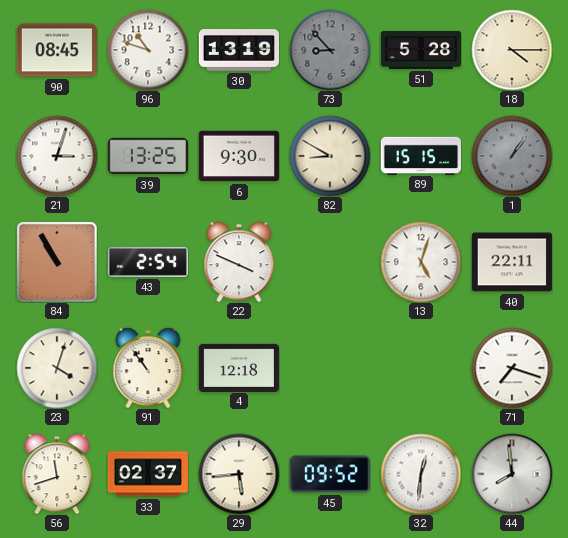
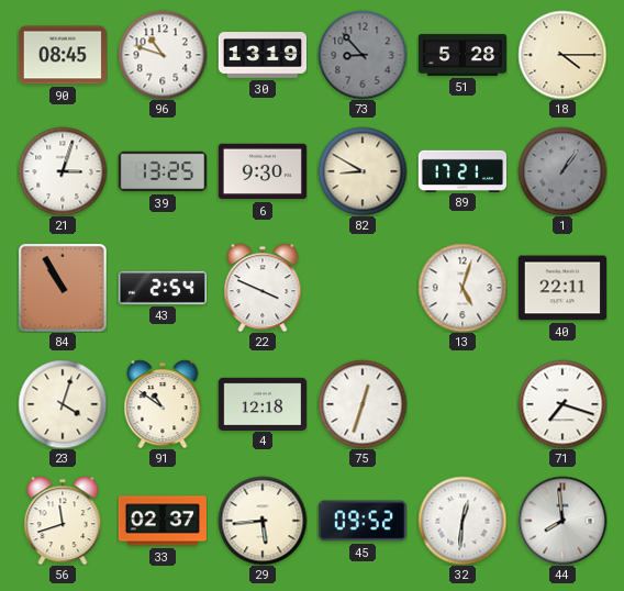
89: 15:15 -> 17:21 (461, 170)
91: 10:54 -> 10:51 (163, 404)
75: none -> 12:33 (363, 404)
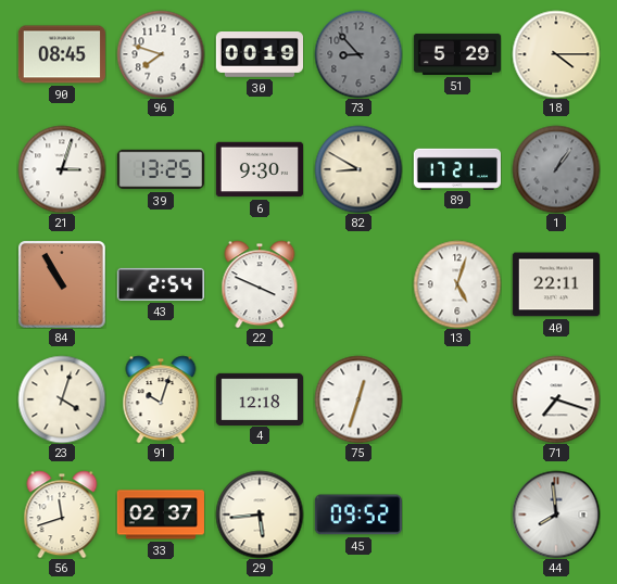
96: 10:48 -> 7:48 (161, 54)
30: 13:19 -> 00:19 (259, 54)
51: 5:28 -> 5:29 (456, 54)
91: 10:51 -> 10:03 (161, 399)
32: 12:31 -> none (463, 521)
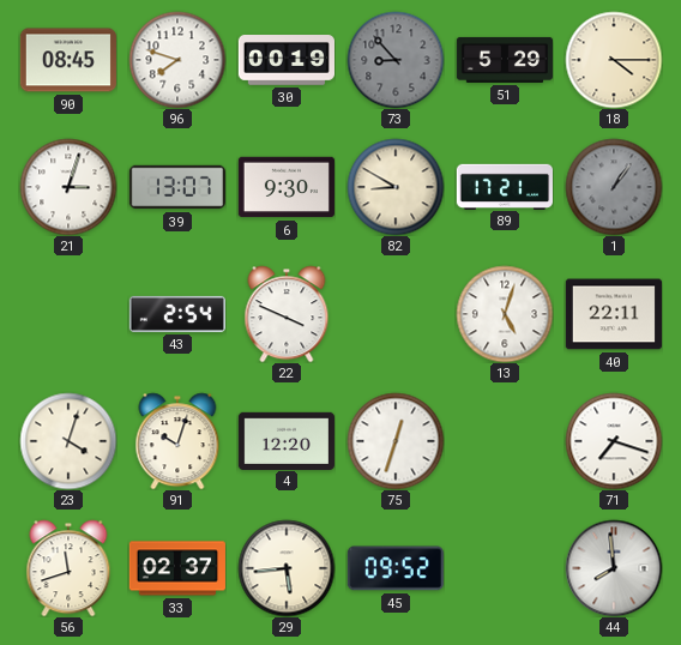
39: 13:25 -> 13:07 (177, 187)
84: 10:55 -> none (62, 284)
4: 12:18 -> 12:20 (285, 440)
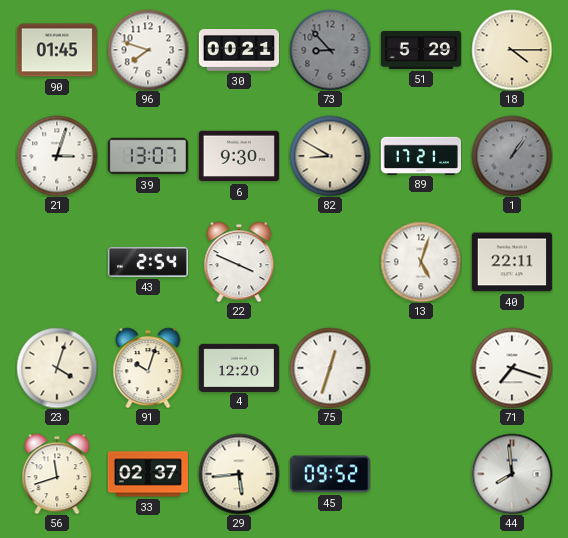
90: 08:45 -> 01:45 (57, 50)
30: 00:19 -> 00:21 (238, 50)
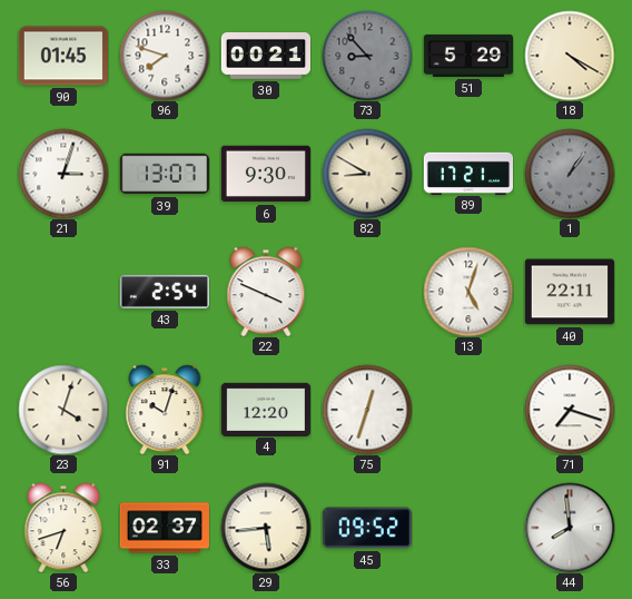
18: 4:15 -> 4:20 (570, 56)
56: 11:42 -> 6:42 (63, 528)
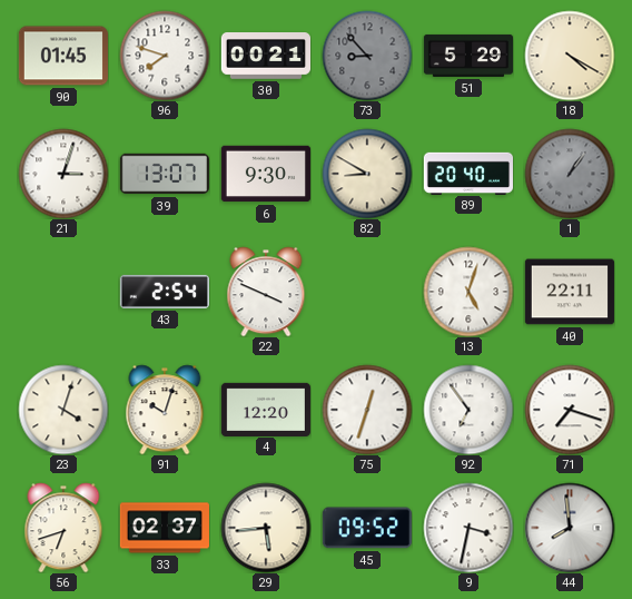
89: 17:21 -> 20:40 (467, 173)
92: none -> 6:54 (468, 410)
9: none -> 3:32 (468, 528)
